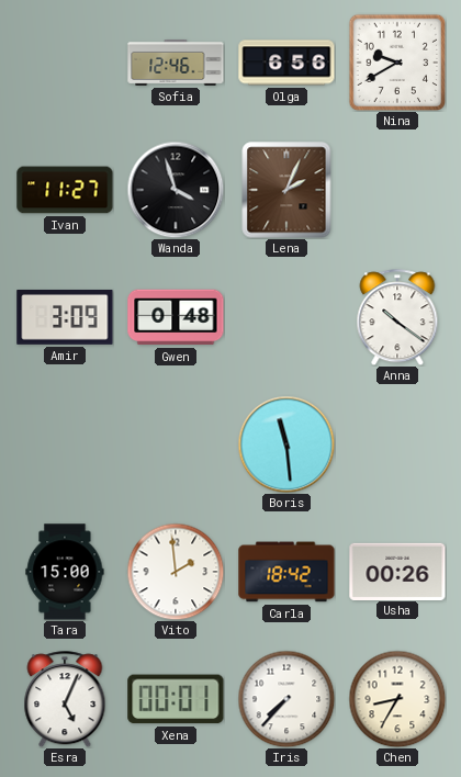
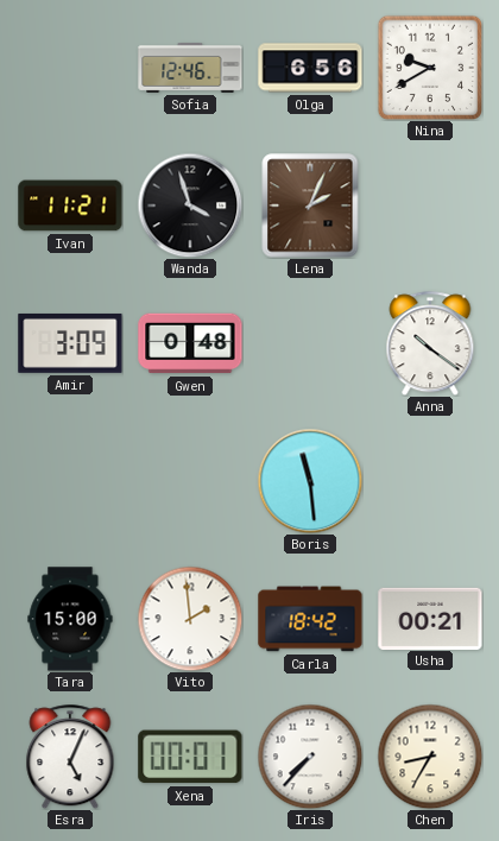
Ivan: 11:27 -> 11:21 (70, 205)
Usha: 00:26 -> 00:21 (430, 618)
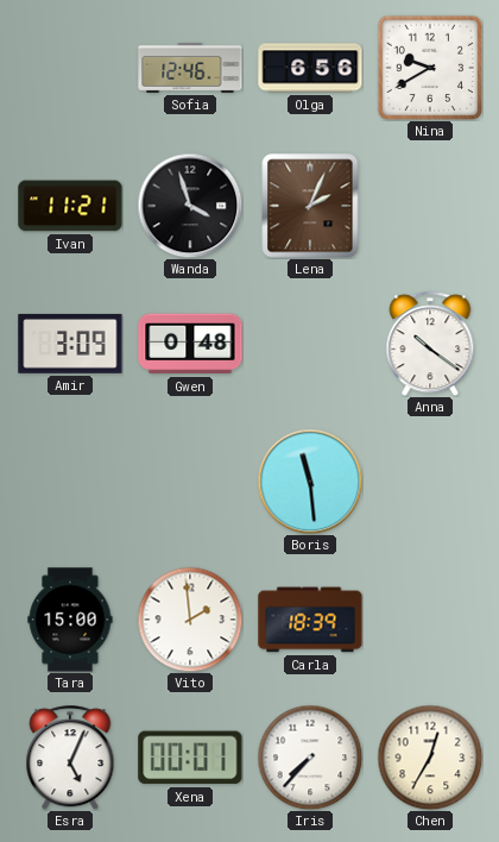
Carla: 18:42 -> 18:39 (310, 620)
Usha: 00:21 -> none (430, 618)
Chen: 8:35 -> 12:35 (430, 758)
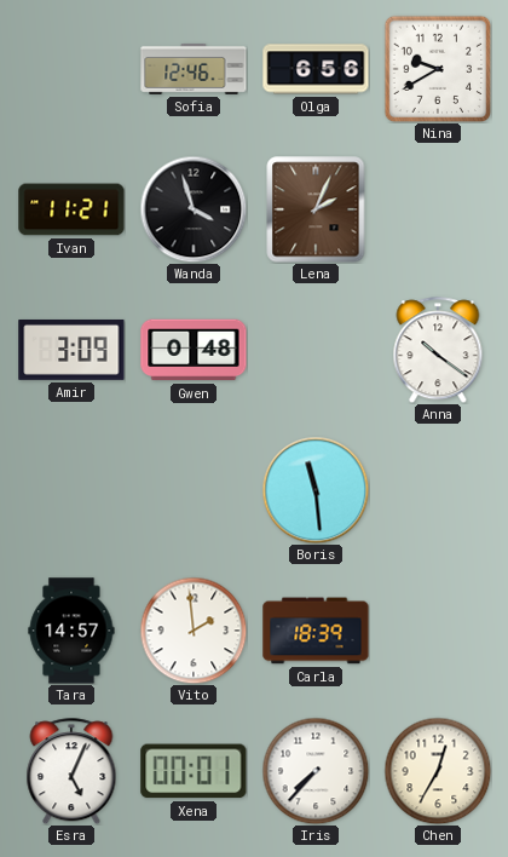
Tara: 15:00 -> 14:57 (71, 631)
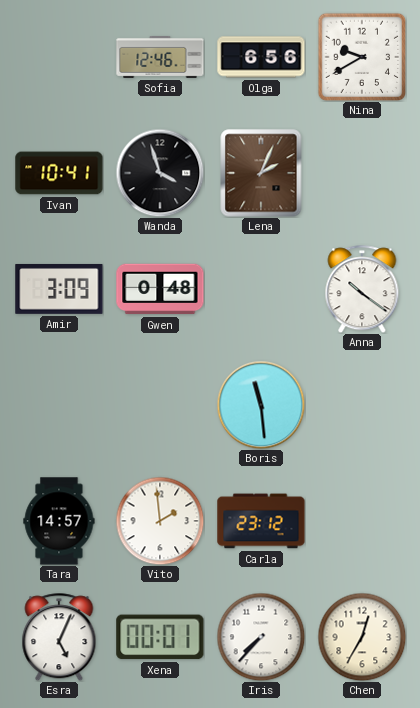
Ivan: 11:21 -> 10:41 (59, 173)
Carla: 18:39 -> 23:12 (261, 521)
